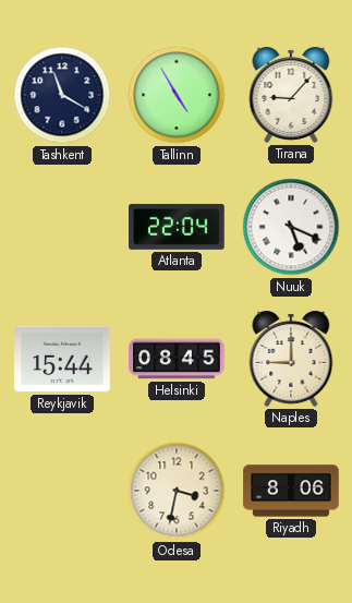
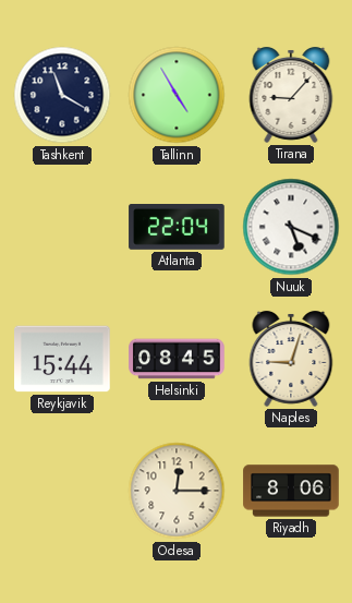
Naples: 9:00 -> 9:03 (291, 359)
Odesa: 3:32 -> 12:15 (177, 491)
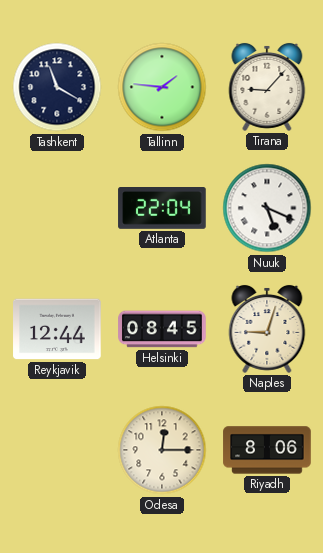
Tallinn: 4:55 -> 1:46 (162, 87)
Reykjavik: 15:44 -> 12:44 (57, 329)
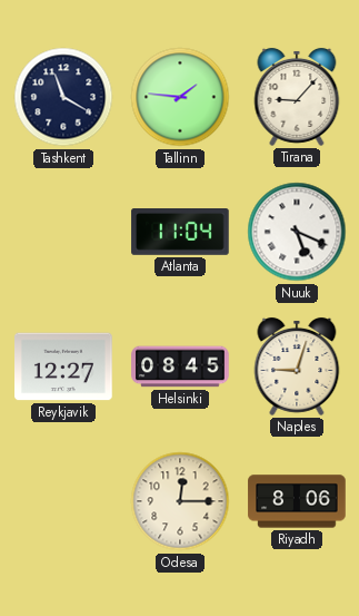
Atlanta: 22:04 -> 11:04 (180, 233)
Reykjavik: 12:44 -> 12:27 (63, 366)
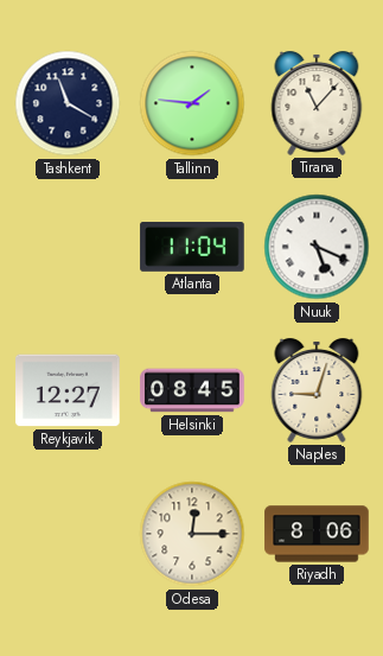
Tirana: 9:07 -> 11:07 (317, 103)
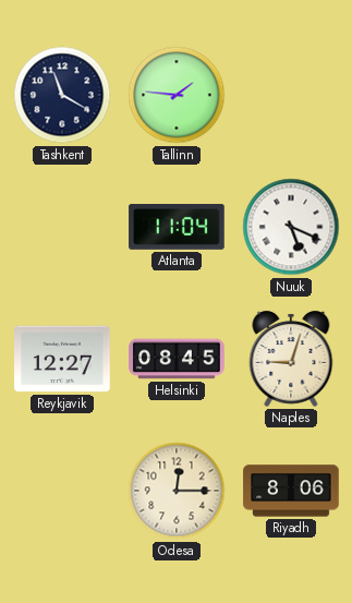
Tirana: 11:07 -> none (317, 103)
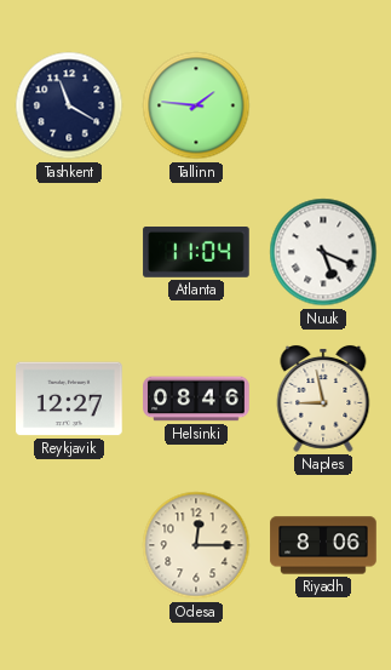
Helsinki: 08:45 -> 08:46 (196, 399)
Naples: 9:03 -> 8:58 (323, 399)
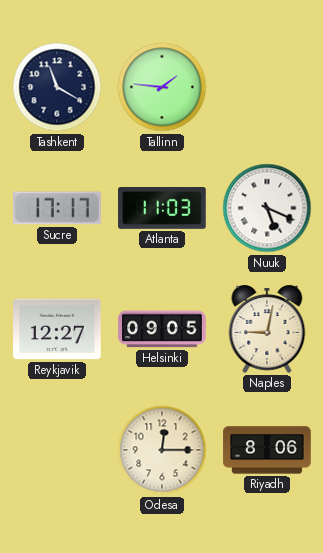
Sucre: none -> 17:17 (58, 208)
Atlanta: 11:04 -> 11:03 (162, 209)
Helsinki: 08:46 -> 09:05 (162, 329)
Naples: 8:58 -> 9:02 (267, 329)
